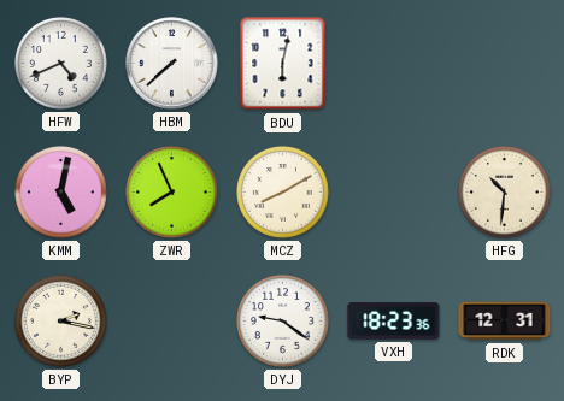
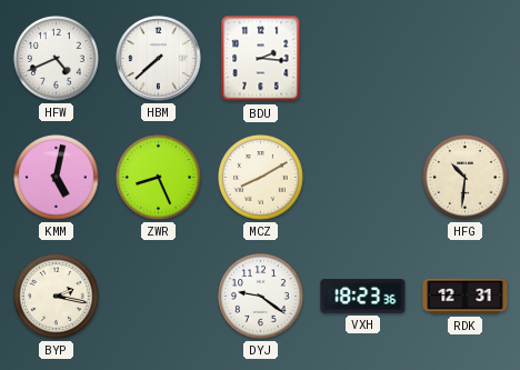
BDU: 6:02 -> 2:16 (261, 59)
ZWR: 7:56 -> 8:26 (159, 178)
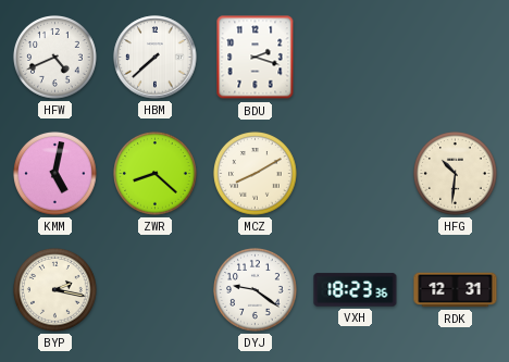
BDU: 2:16 -> 2:18 (256, 58)
ZWR: 8:26 -> 8:22 (156, 174)
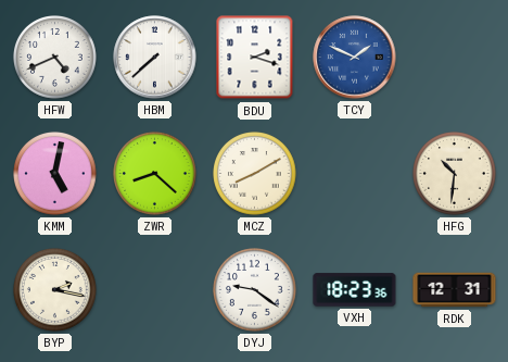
TCY: none -> 1:49 (355, 58)
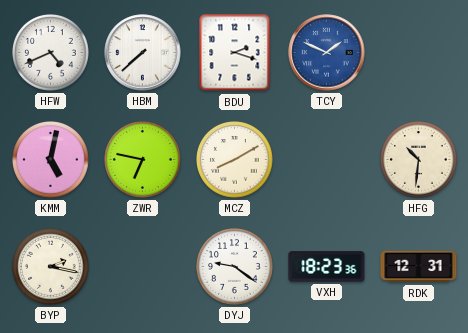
ZWR: 8:22 -> 6:47 (143, 160)
